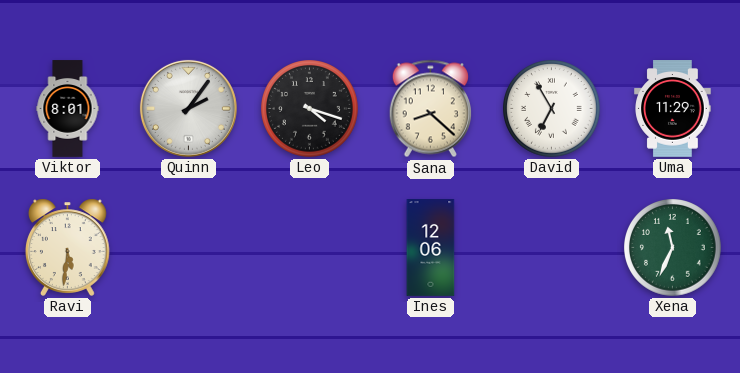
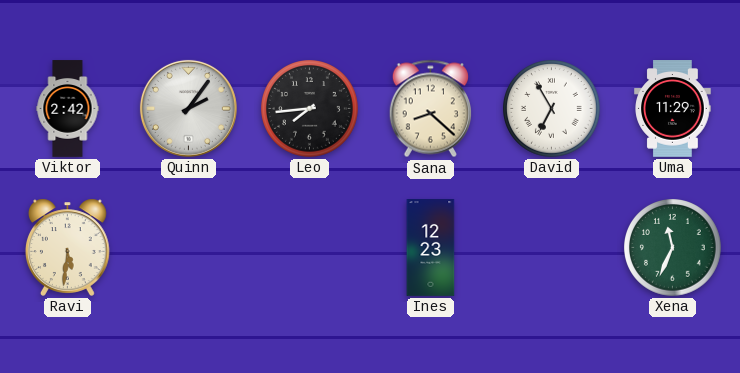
Viktor: 8:01 -> 2:42 (68, 109)
Leo: 4:18 -> 7:44 (310, 109)
Ines: 12:06 -> 12:23 (431, 248)
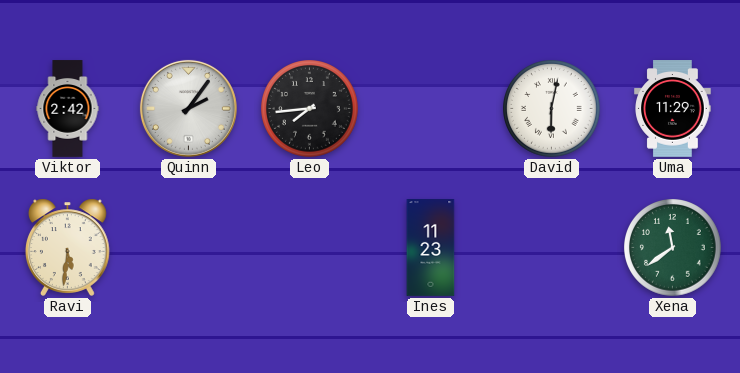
Sana: 8:22 -> none (430, 109)
David: 6:55 -> 6:02 (552, 109)
Ines: 12:23 -> 11:23 (431, 248)
Xena: 11:34 -> 11:39 (673, 248)
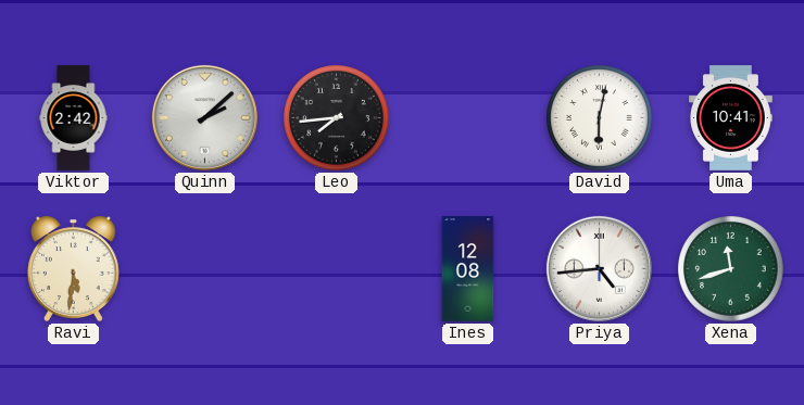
Quinn: 2:06 -> 2:08 (204, 117)
Uma: 11:29 -> 10:41 (731, 118)
Ines: 11:23 -> 12:08 (468, 269)
Priya: none -> 4:44 (599, 268)
Xena: 11:39 -> 11:42 (731, 269)
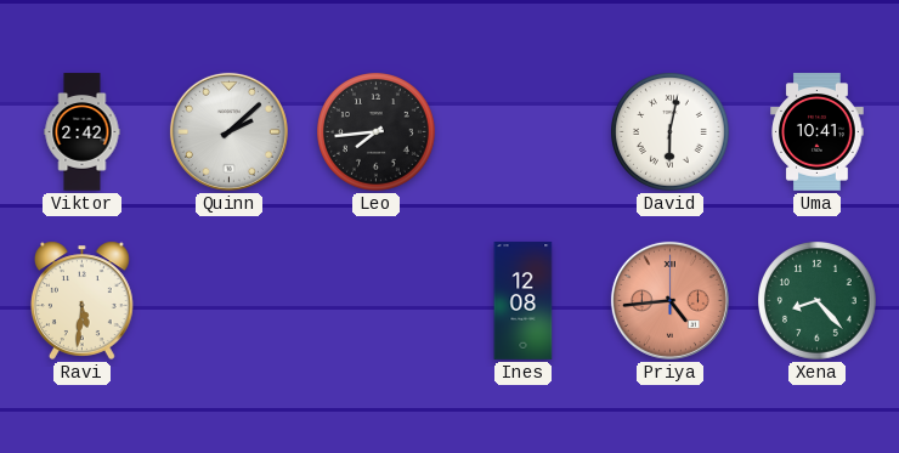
Priya dial: white -> salmon (669, 300)
Xena: 11:42 -> 8:23 (818, 301)
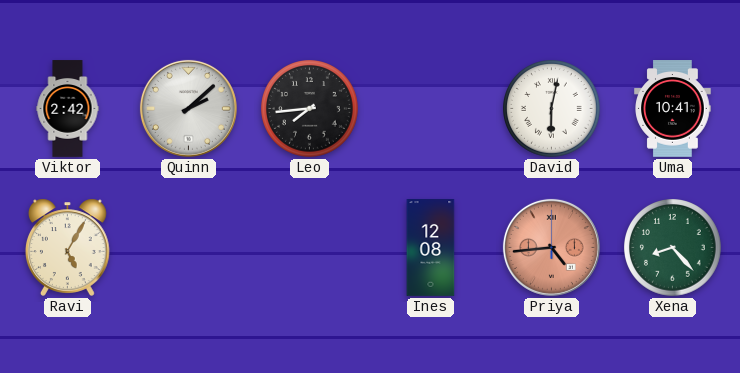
Ravi: 5:31 -> 5:05 (67, 247)
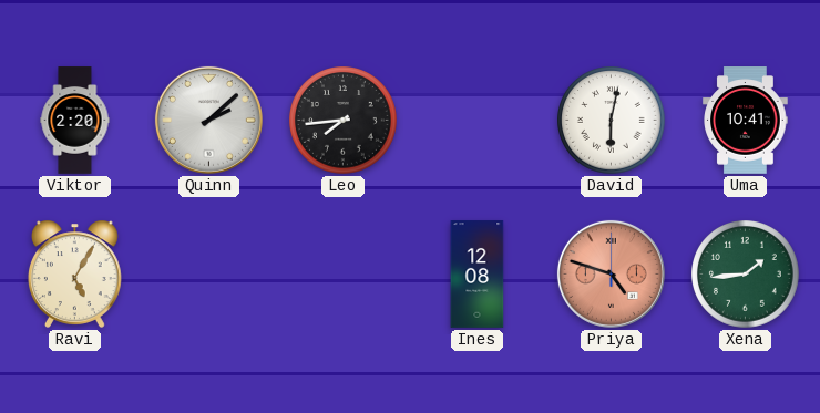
Viktor: 2:42 -> 2:20 (75, 121)
Priya: 4:44 -> 4:48 (611, 273)
Xena: 8:23 -> 1:44 (746, 275)
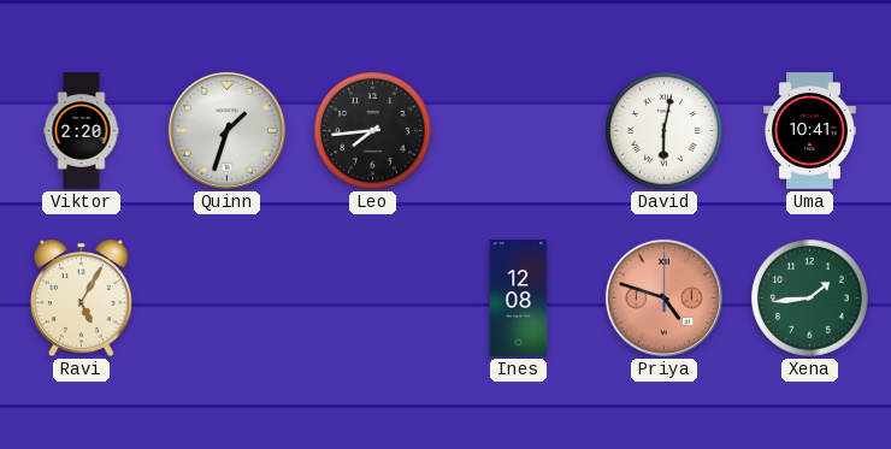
Quinn: 2:08 -> 1:33 (226, 130)
